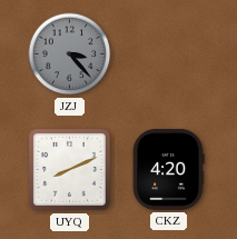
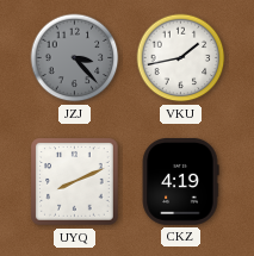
VKU: none -> 1:43 (181, 58)
CKZ: 4:20 -> 4:19 (180, 181)
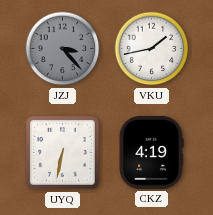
UYQ: 8:11 -> 6:32 (63, 153)
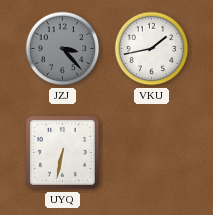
CKZ: 4:19 -> none (151, 152)
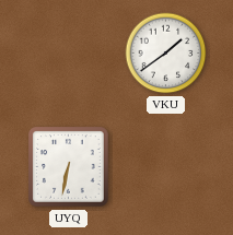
JZJ: 3:23 -> none (63, 49)
VKU: 1:43 -> 1:39 (166, 54)
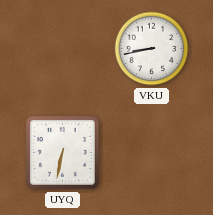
VKU: 1:39 -> 8:43 (152, 49)
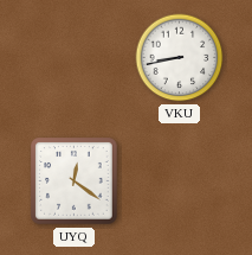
UYQ: 6:32 -> 12:21 (75, 181)
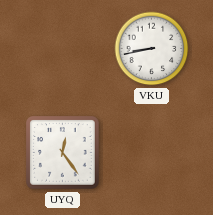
UYQ: 12:21 -> 12:24 (63, 153)
